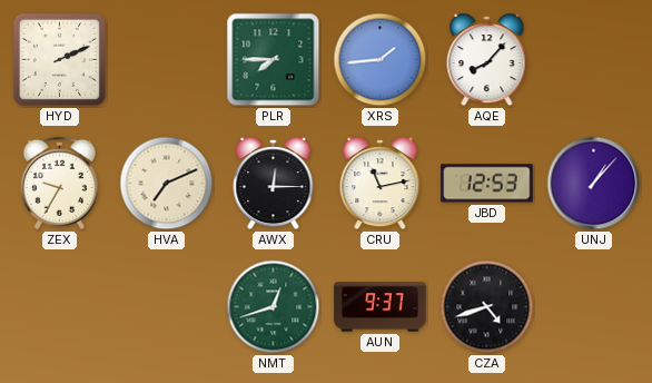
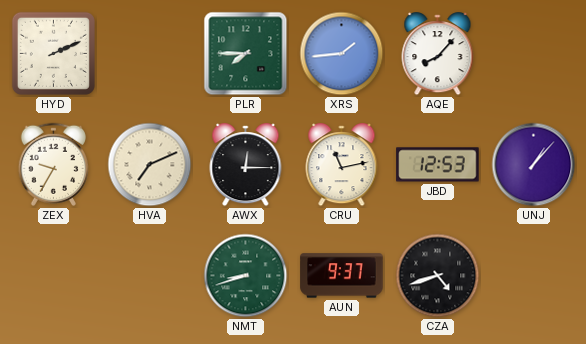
NMT: 12:42 -> 8:42 (246, 276)
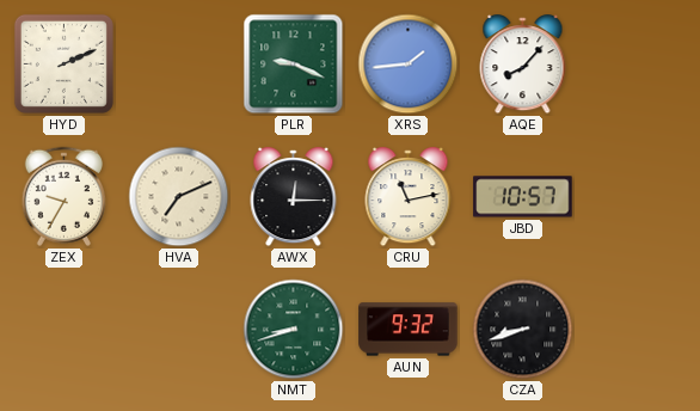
PLR: 7:45 -> 9:19 (294, 65)
JBD: 12:53 -> 10:57 (523, 197)
UNJ: 1:07 -> none (534, 165)
AUN: 9:37 -> 9:32 (409, 330)
CZA: 4:42 -> 8:42 (523, 330)
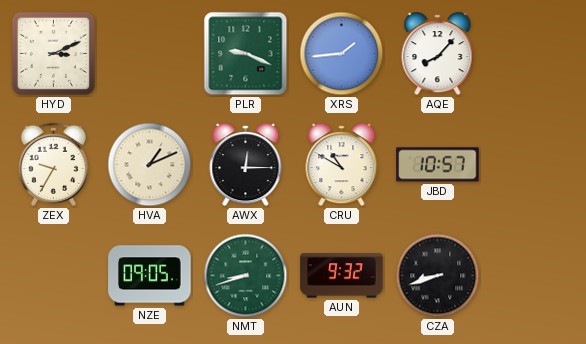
HYD: 2:11 -> 3:11 (53, 53)
HVA: 7:11 -> 1:11 (150, 165)
CRU: 11:13 -> 10:50 (342, 165)
NZE: none -> 09:05 (150, 276)
